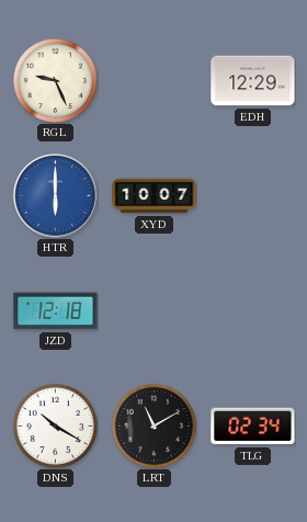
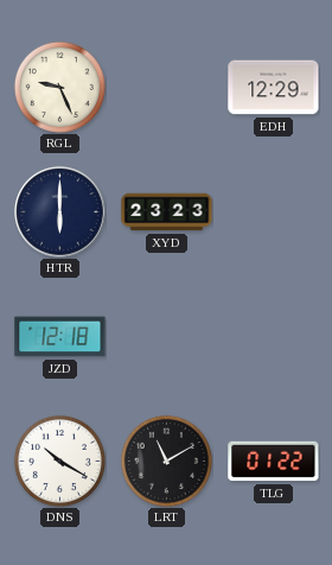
HTR dial: blue -> navy (60, 212)
XYD: 10:07 -> 23:23 (167, 212)
TLG: 02:34 -> 01:22 (274, 462)
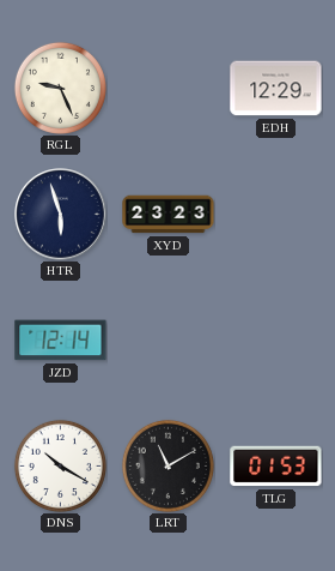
HTR: 6:00 -> 5:57 (61, 215)
JZD: 12:18 -> 12:14 (61, 341)
TLG: 01:22 -> 01:53 (276, 467)
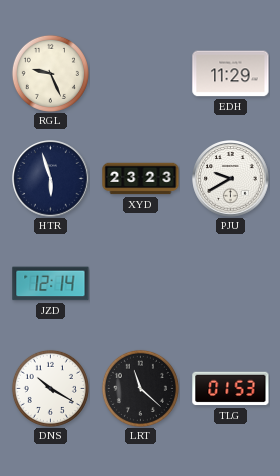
EDH: 12:29 -> 11:29 (231, 74)
PJU: none -> 9:40 (231, 179)
LRT: 11:10 -> 11:22 (140, 388)
